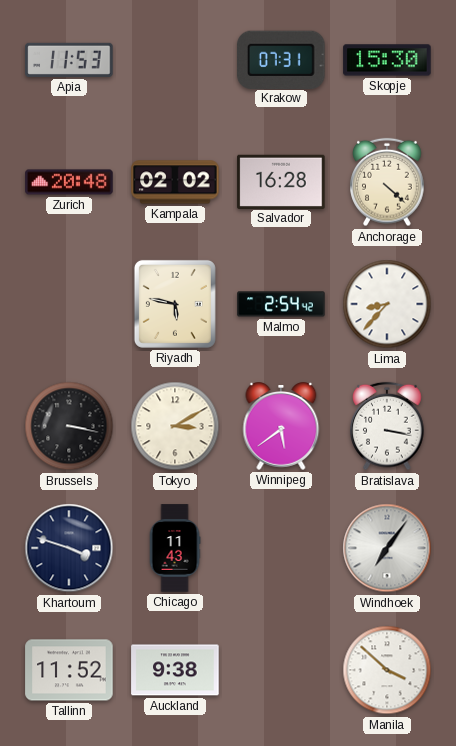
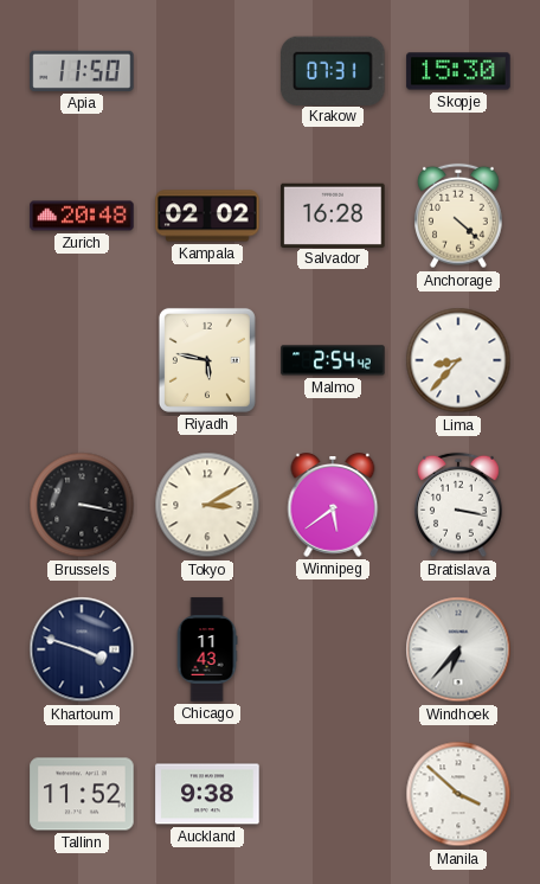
Apia: 11:53 -> 11:50 (82, 71)
Windhoek: 7:06 -> 6:37 (458, 649)
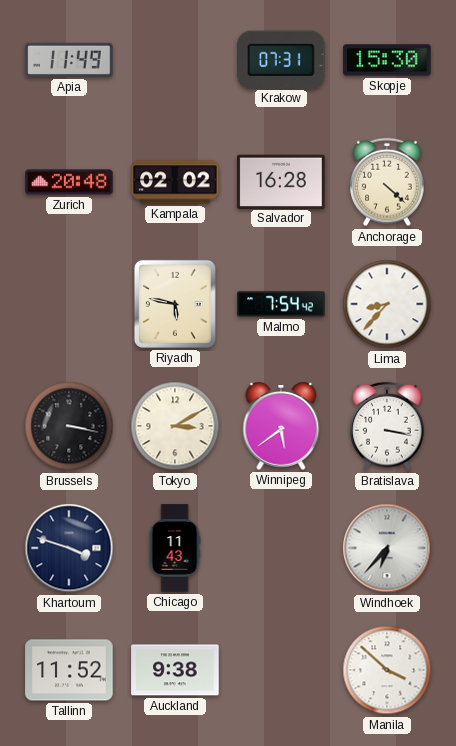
Apia: 11:50 -> 11:49 (69, 60)
Malmo: 2:54 -> 7:54 (281, 304)
